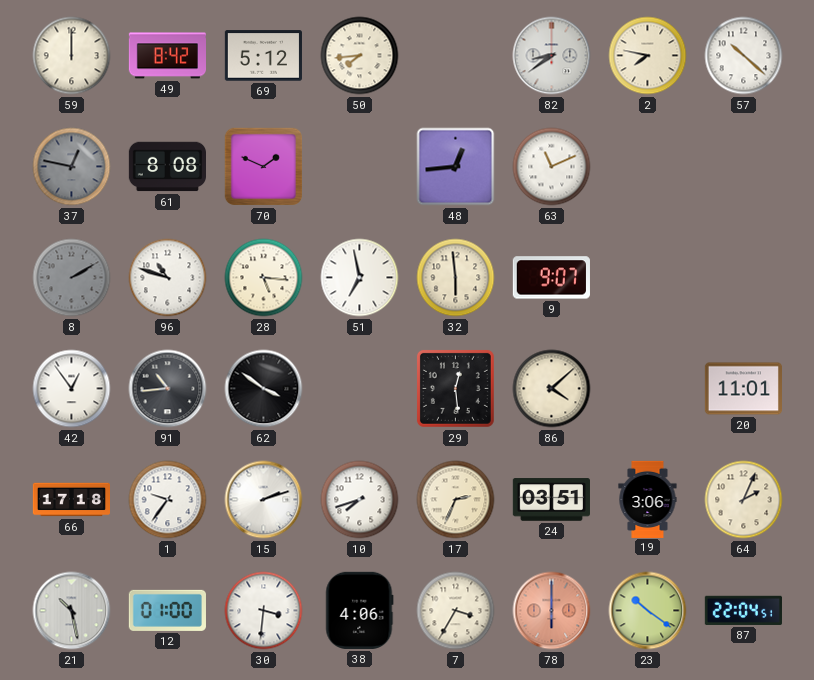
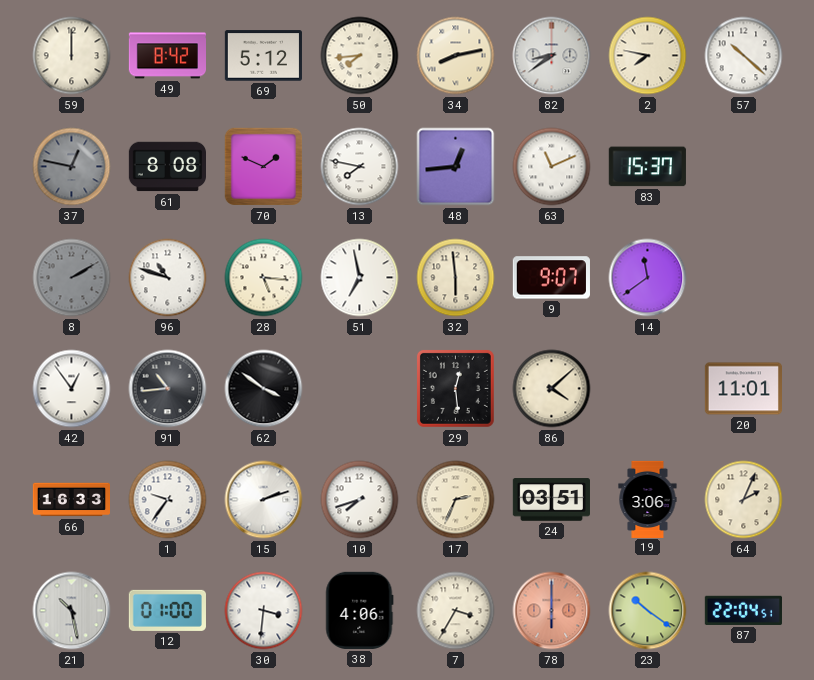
34: none -> 8:13 (456, 56)
13: none -> 7:47 (360, 167)
83: none -> 15:37 (647, 167)
14: none -> 11:39 (648, 278)
66: 17:18 -> 16:33 (71, 500)
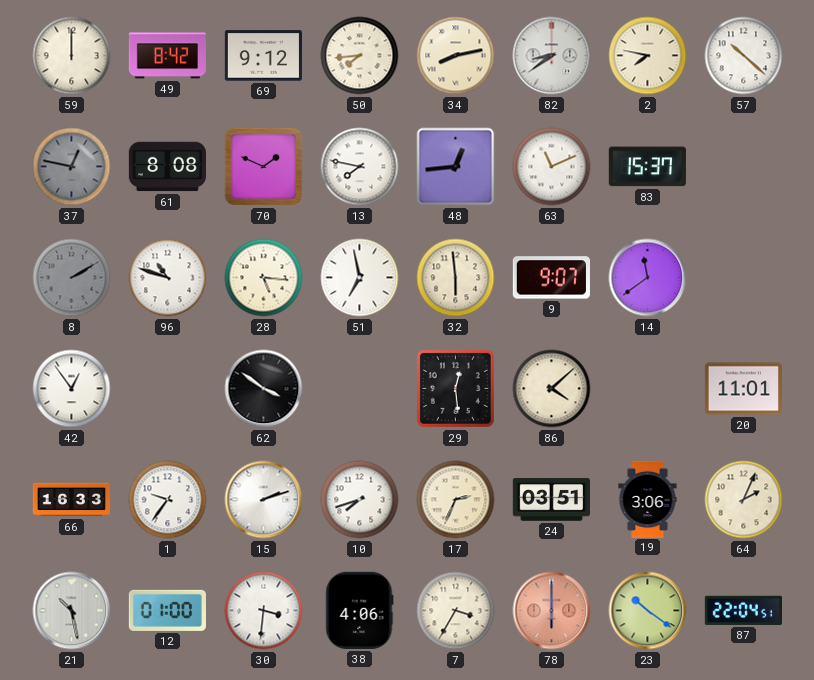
69: 5:12 -> 9:12 (263, 56)
91: 10:44 -> none (168, 389)
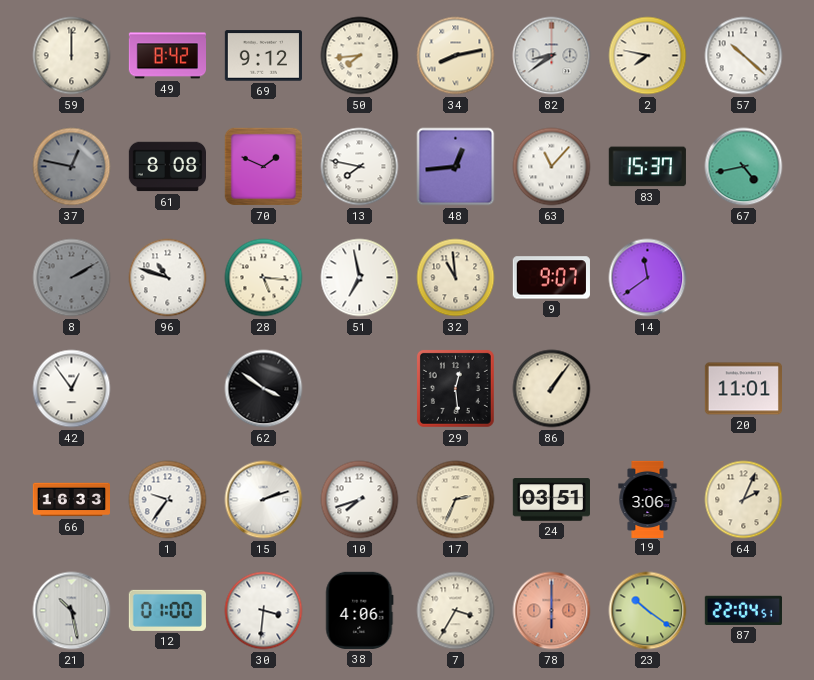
63: 11:11 -> 11:07 (552, 167)
67: none -> 4:43 (744, 167)
32: 5:59 -> 10:59 (456, 278)
86: 4:08 -> 1:06 (552, 389)
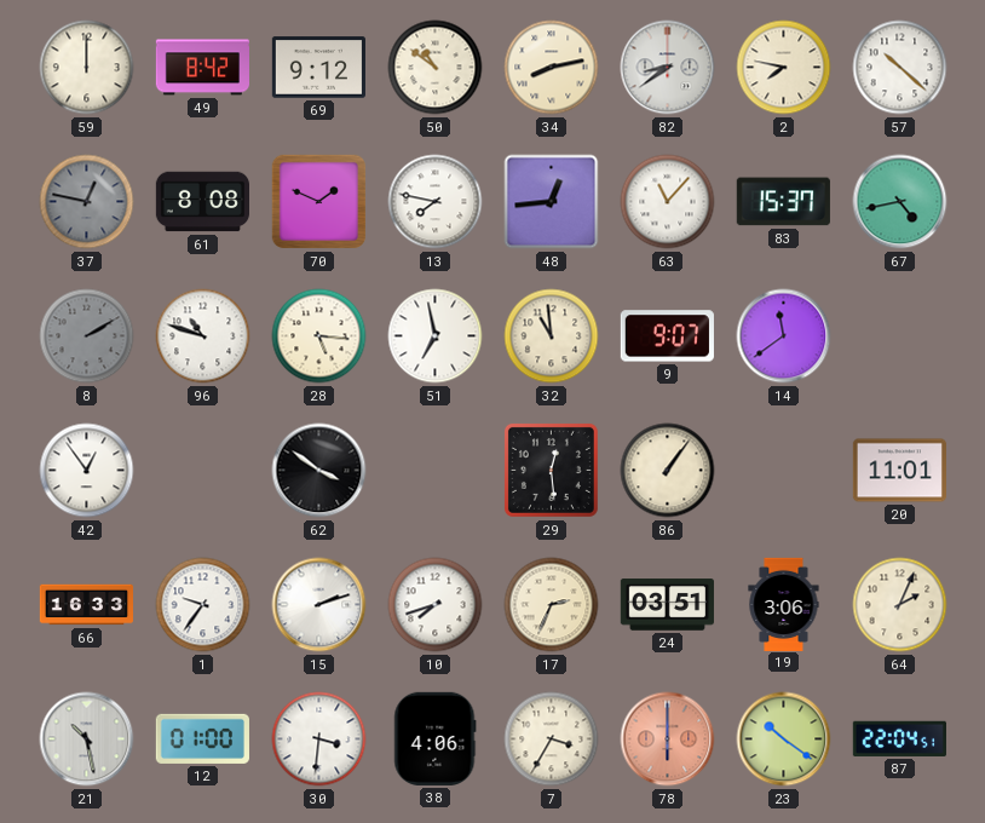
50: 7:44 -> 10:51 (436, 68)
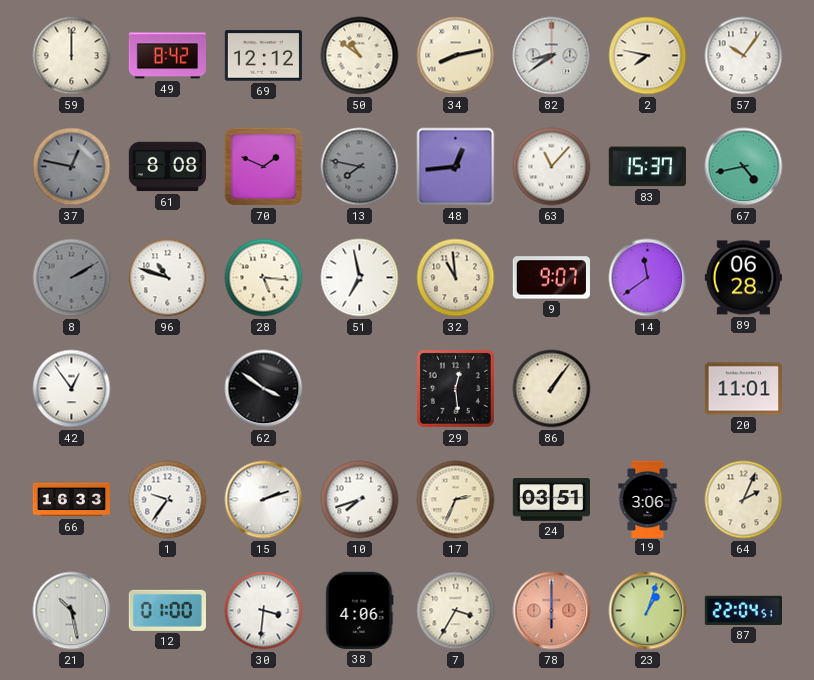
69: 9:12 -> 12:12 (263, 56)
57: 10:22 -> 10:06 (744, 56)
13 dial: white -> grey (360, 167)
89: none -> 06:28 (743, 278)
23: 10:21 -> 1:03 (648, 611)
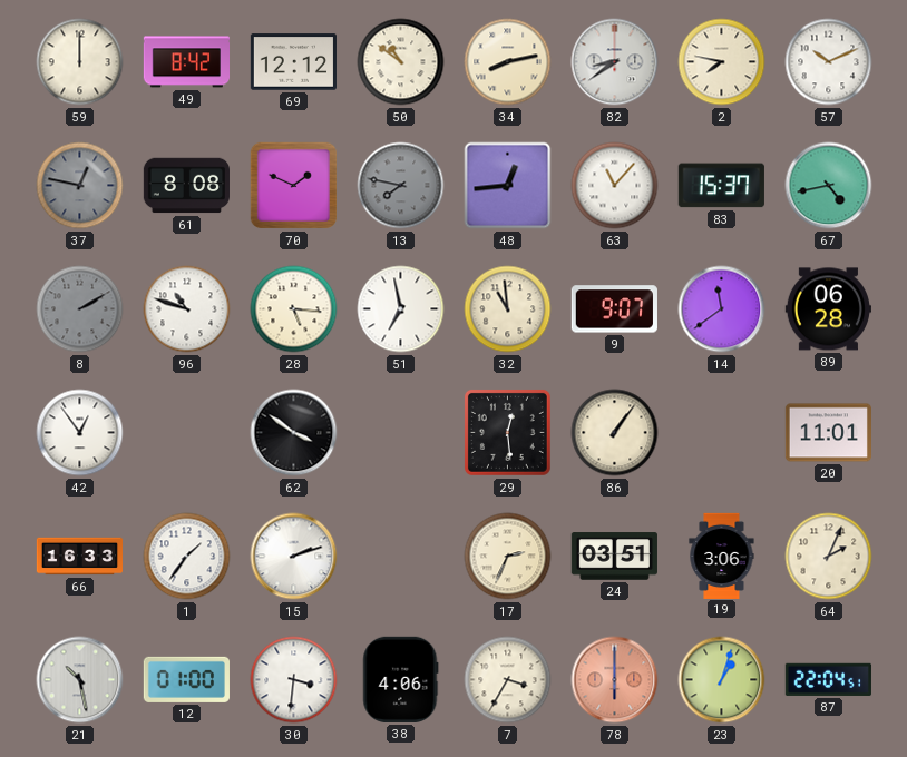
57: 10:06 -> 10:11 (829, 62)
1: 9:36 -> 1:36 (187, 557)
10: 7:42 -> none (360, 500)
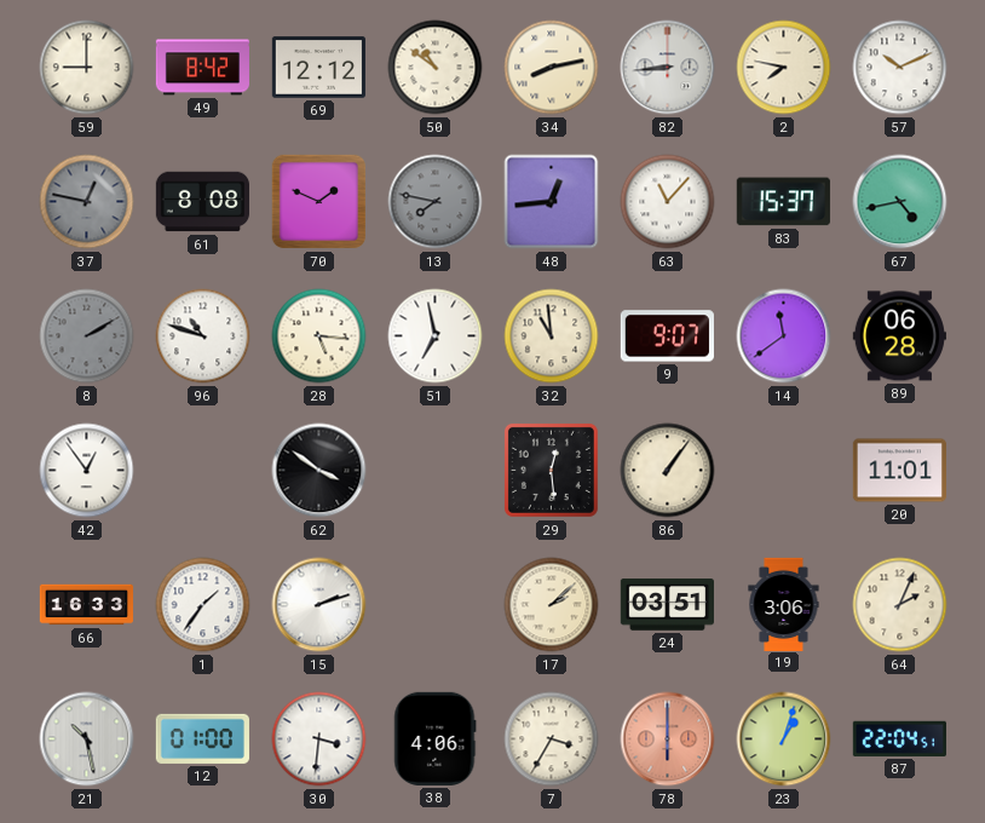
59: 12:00 -> 9:00 (87, 68)
82: 8:39 -> 8:44 (668, 68)
17: 2:34 -> 2:08 (552, 605)
